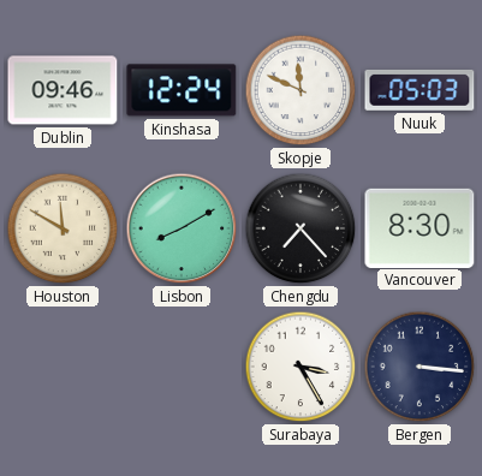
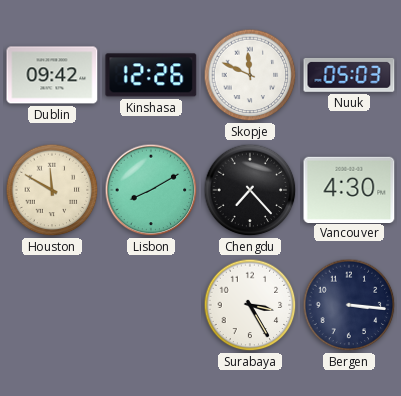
Dublin: 09:46 -> 09:42 (52, 75)
Kinshasa: 12:24 -> 12:26 (151, 75)
Vancouver: 8:30 -> 4:30 (349, 189)
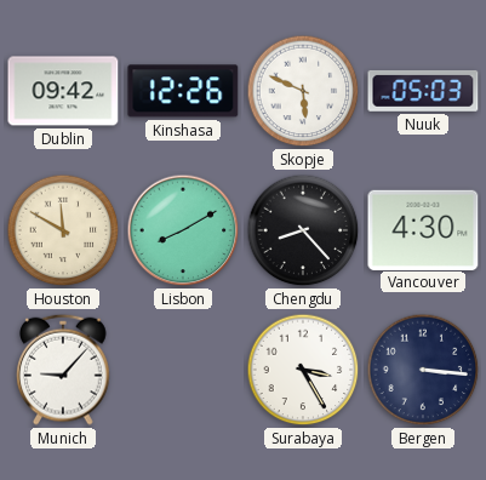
Skopje: 11:49 -> 5:49 (303, 91)
Chengdu: 7:23 -> 8:23 (303, 230)
Munich: none -> 9:07 (64, 370)
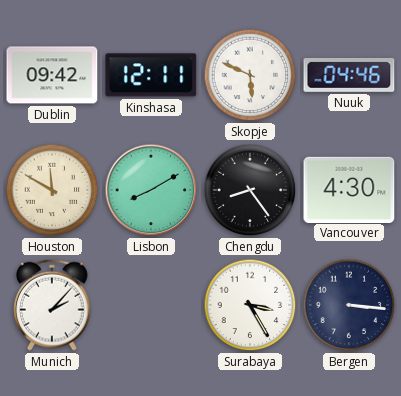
Kinshasa: 12:26 -> 12:11 (151, 75)
Nuuk: 05:03 -> 04:46 (349, 75)
Chengdu: 8:23 -> 8:24 (250, 190)
Munich: 9:07 -> 2:07 (53, 305)
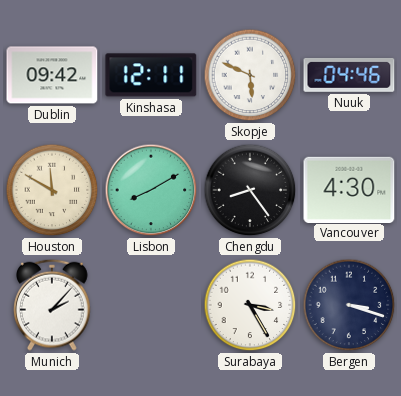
Bergen: 3:16 -> 3:18 (349, 305)
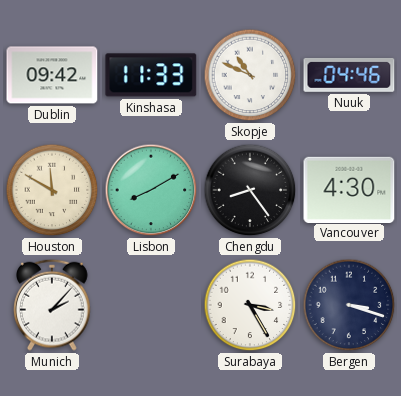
Kinshasa: 12:11 -> 11:33 (151, 75)
Skopje: 5:49 -> 10:49 (250, 75)
